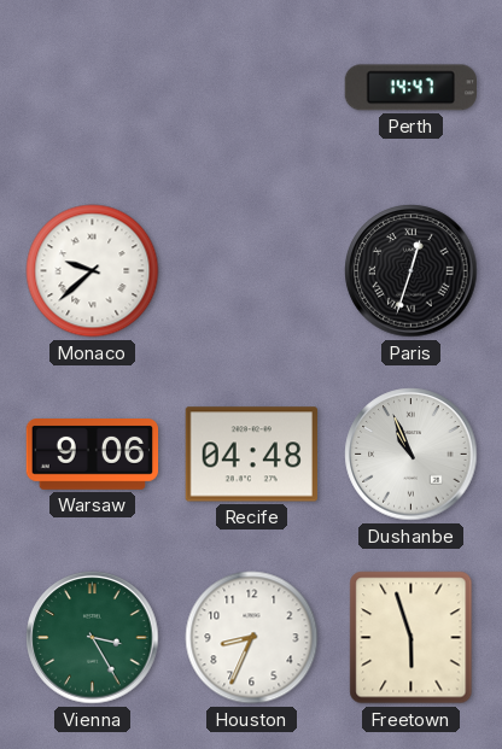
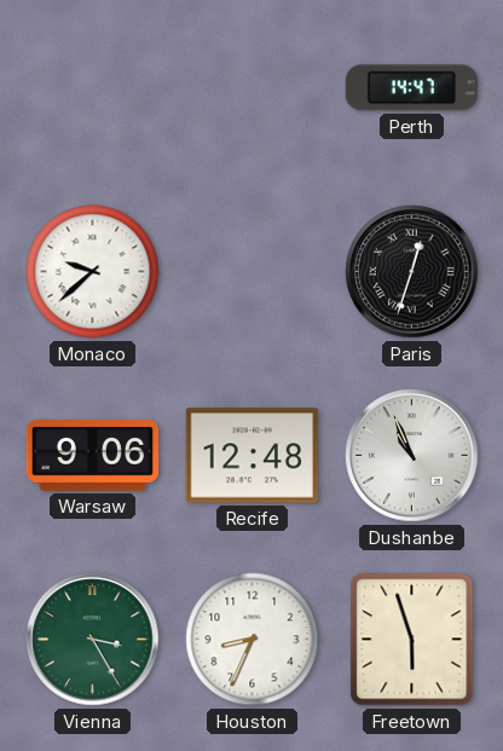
Recife: 04:48 -> 12:48 (251, 456)
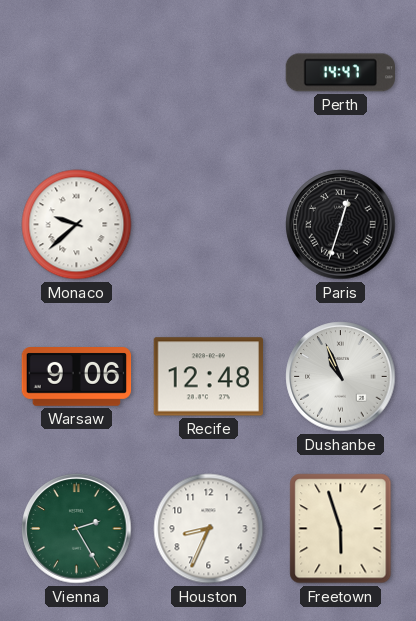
Vienna: 3:25 -> 2:25 (77, 529)
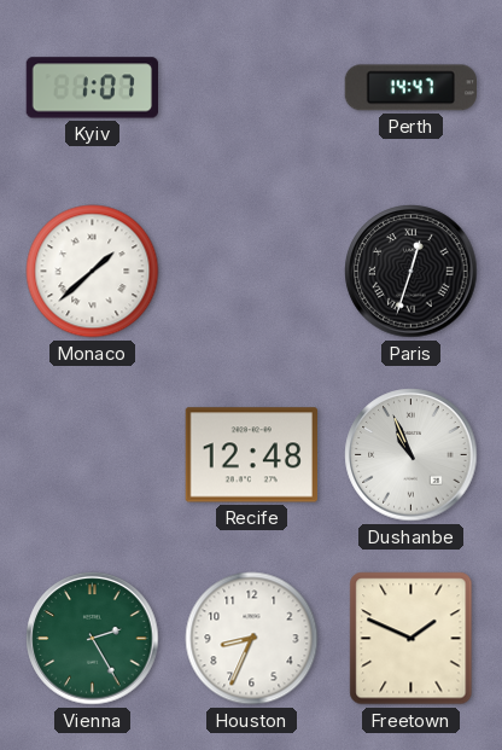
Kyiv: none -> 1:07 (92, 88)
Monaco: 9:38 -> 1:38 (93, 272)
Warsaw: 9:06 -> none (77, 377)
Freetown: 5:57 -> 1:49 (411, 639)
